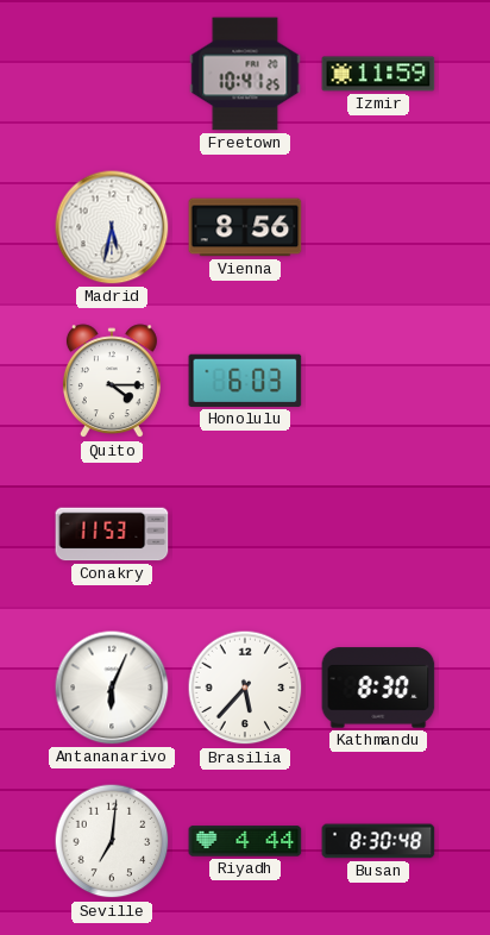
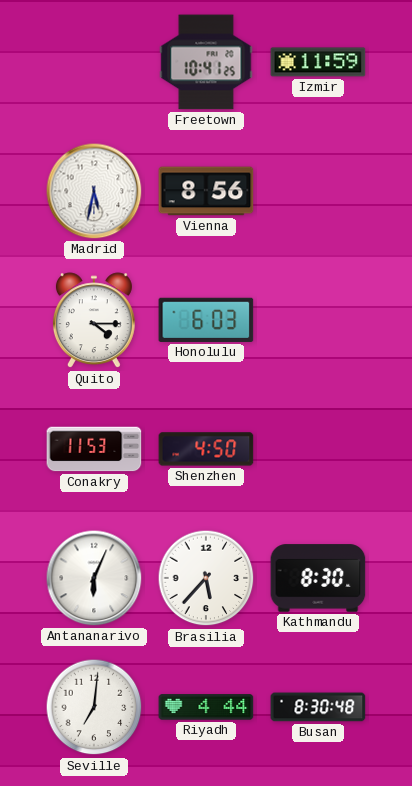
Shenzhen: none -> 4:50 (206, 449)
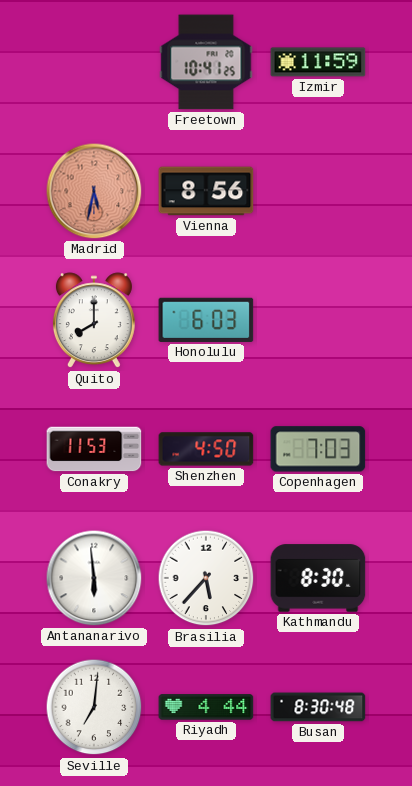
Madrid dial: white -> salmon (94, 191)
Quito: 4:15 -> 8:00 (94, 321)
Copenhagen: none -> 7:03 (318, 449)
Antananarivo: 6:04 -> 5:59 (94, 578)
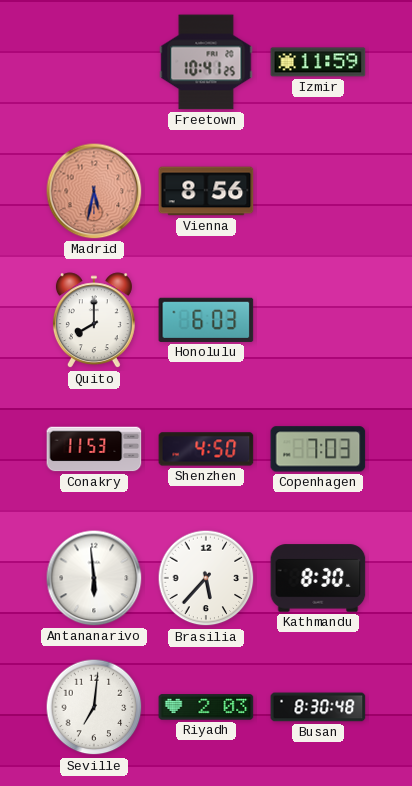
Riyadh: 4:44 -> 2:03 (206, 707)
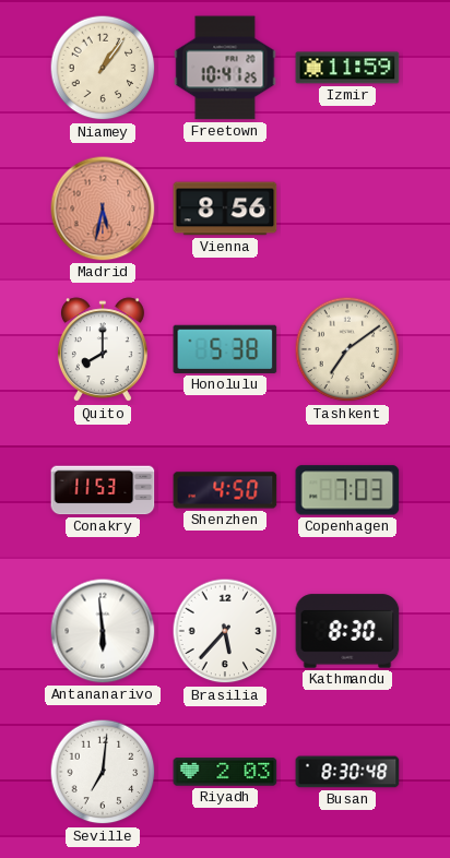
Niamey: none -> 1:06 (103, 68)
Honolulu: 6:03 -> 5:38 (225, 349)
Tashkent: none -> 7:09 (347, 349)
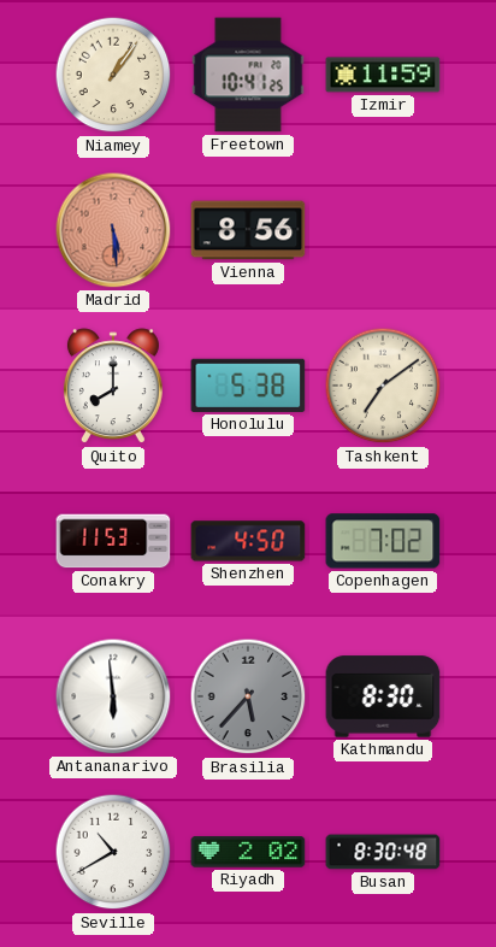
Madrid: 5:32 -> 5:29 (113, 230)
Copenhagen: 7:03 -> 7:02 (383, 541)
Brasilia dial: white -> grey (248, 696)
Seville: 7:01 -> 10:40 (113, 852)
Riyadh: 2:03 -> 2:02 (248, 852)
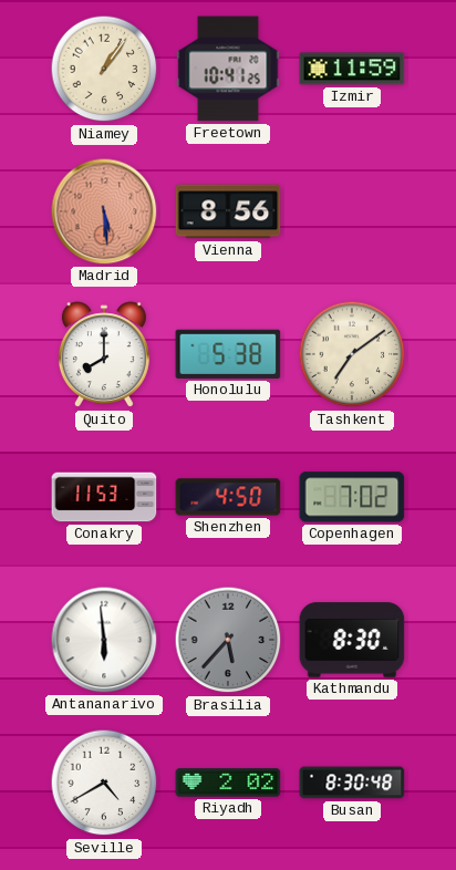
Seville: 10:40 -> 4:40 (104, 783)
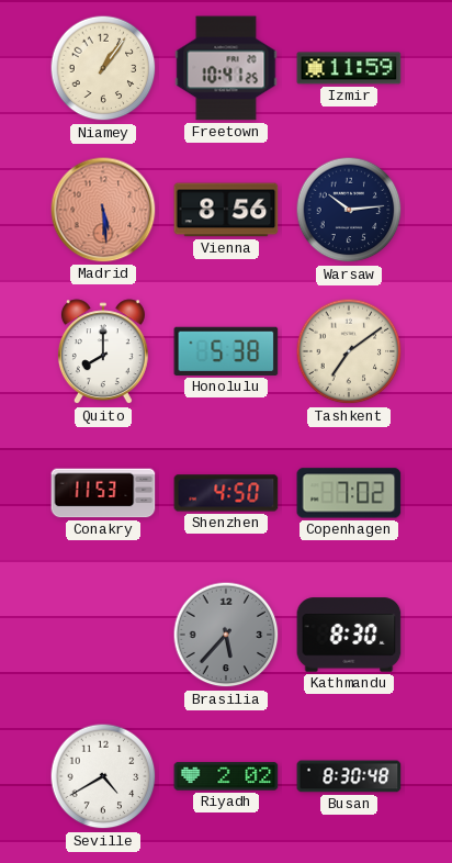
Warsaw: none -> 10:14 (349, 210)
Antananarivo: 5:59 -> none (104, 640)
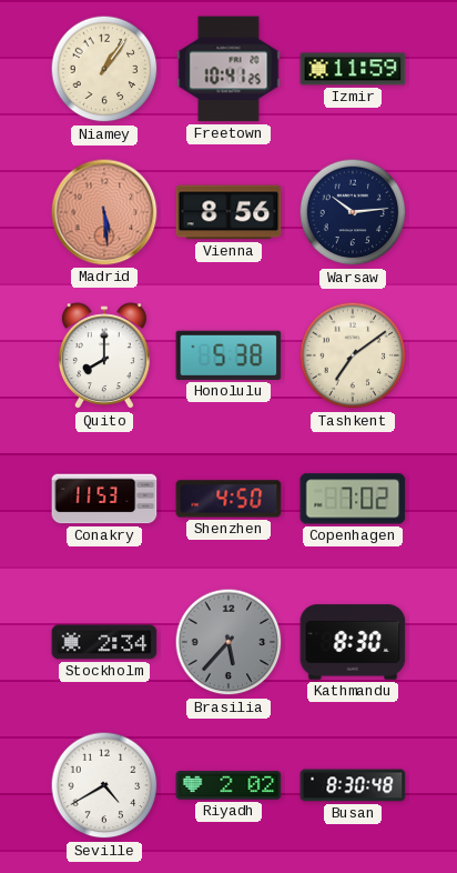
Stockholm: none -> 2:34 (104, 642)
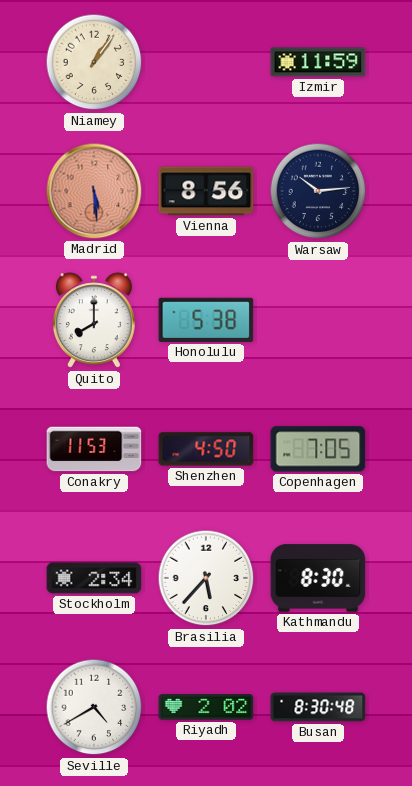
Freetown: 10:41 -> none (228, 69)
Tashkent: 7:09 -> none (353, 355)
Copenhagen: 7:02 -> 7:05 (318, 449)
Brasilia dial: grey -> white (206, 578)
